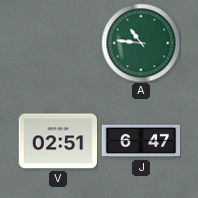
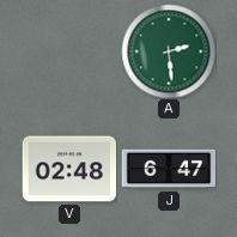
A: 10:46 -> 2:29 (169, 51)
V: 02:51 -> 02:48 (69, 169)
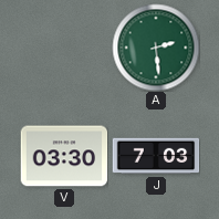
V: 02:48 -> 03:30 (64, 156)
J: 6:47 -> 7:03 (156, 156)
